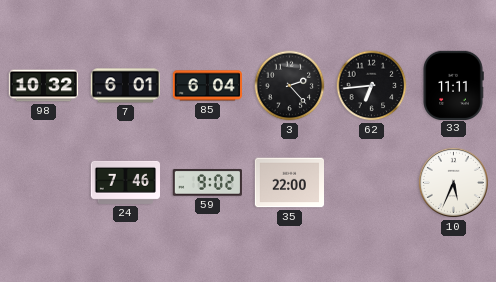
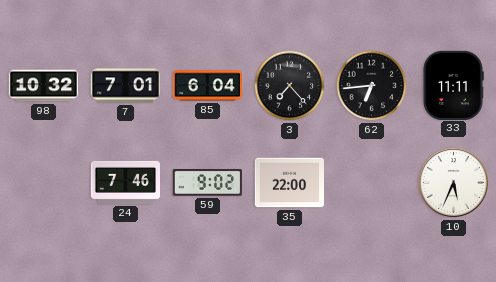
7: 6:01 -> 7:01 (125, 86)
3: 2:23 -> 7:23 (290, 86)
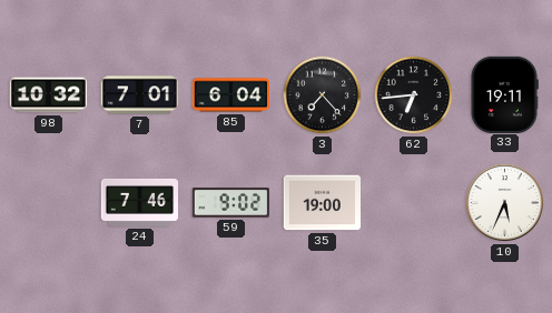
33: 11:11 -> 19:11 (504, 94)
35: 22:00 -> 19:00 (322, 203)
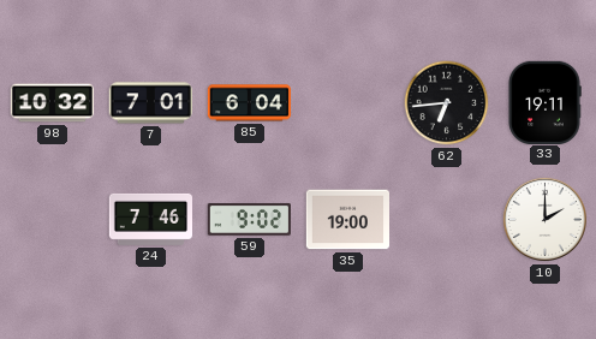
3: 7:23 -> none (323, 95)
10: 5:34 -> 2:00 (544, 219)
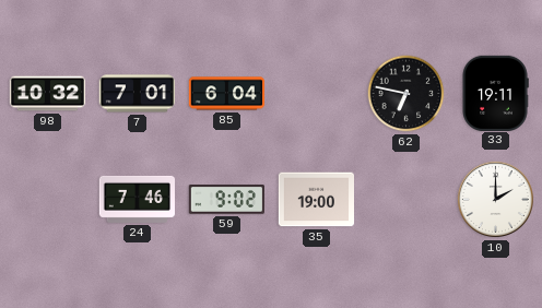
62: 6:44 -> 6:47 (406, 94)
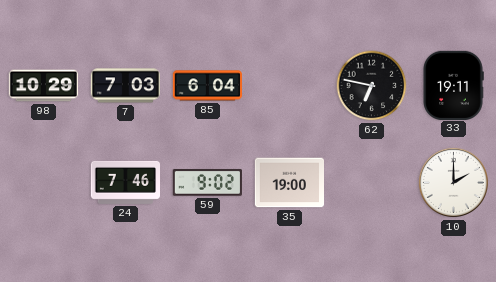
98: 10:32 -> 10:29 (44, 86)
7: 7:01 -> 7:03 (125, 86)
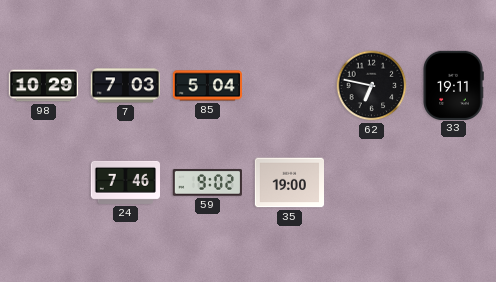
85: 6:04 -> 5:04 (207, 86)
10: 2:00 -> none (453, 182)
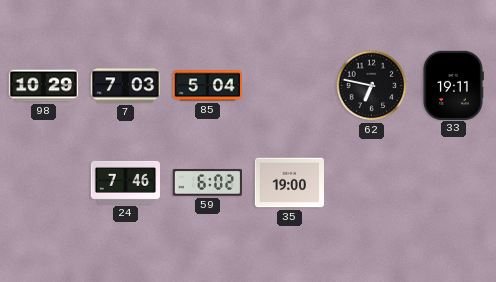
59: 9:02 -> 6:02 (207, 183)
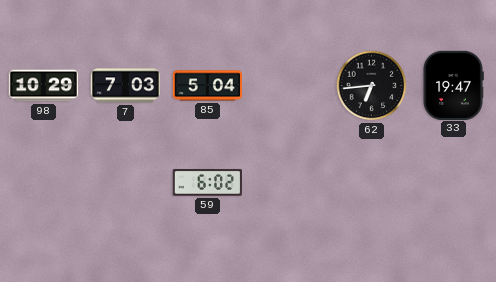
62: 6:47 -> 6:44 (372, 86)
33: 19:11 -> 19:47 (453, 85)
24: 7:46 -> none (125, 182)
35: 19:00 -> none (289, 183)
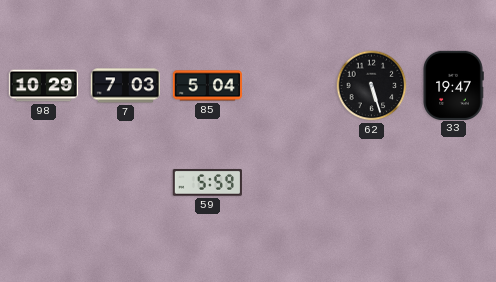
62: 6:44 -> 5:27 (372, 86)
59: 6:02 -> 5:59 (207, 183)
